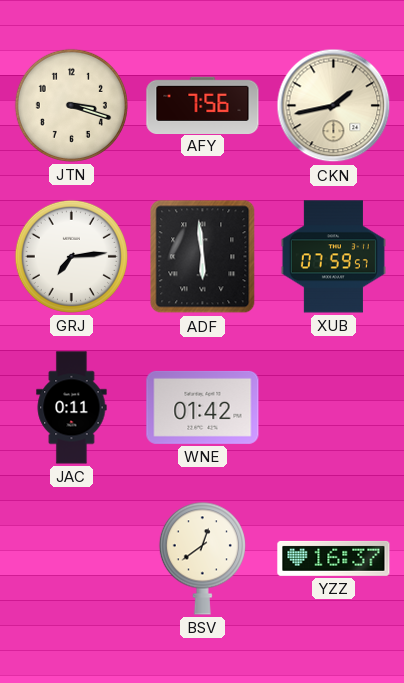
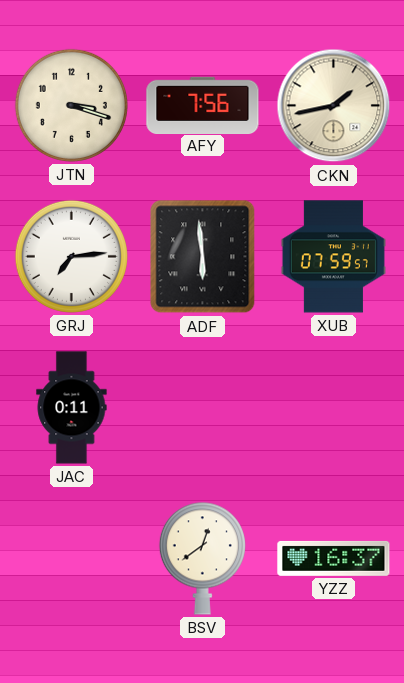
WNE: 01:42 -> none (203, 407)
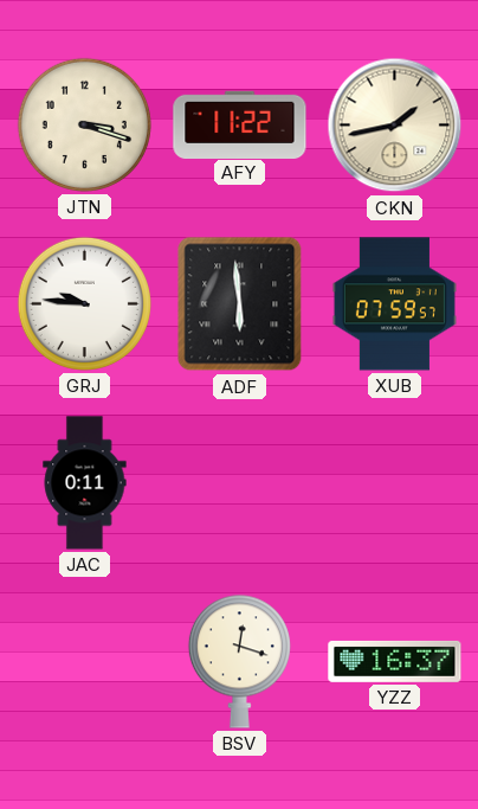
AFY: 7:56 -> 11:22 (240, 124)
GRJ: 7:14 -> 9:46 (84, 303)
BSV: 12:39 -> 12:18 (239, 661)
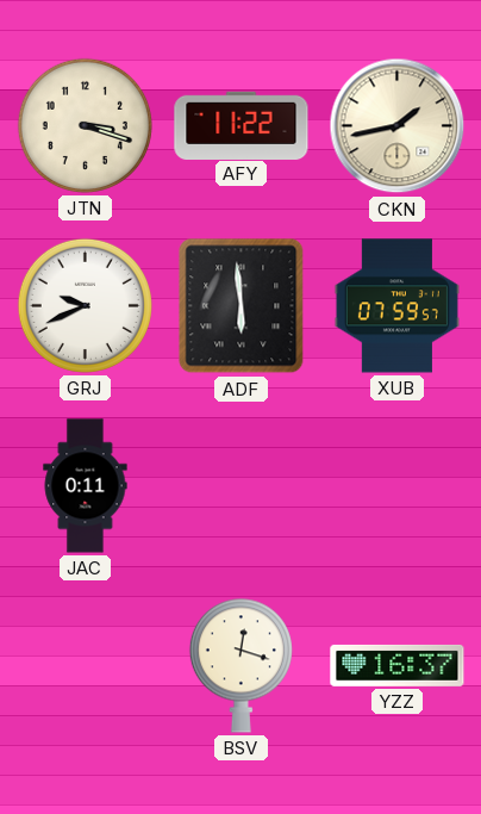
GRJ: 9:46 -> 9:41 (85, 305)
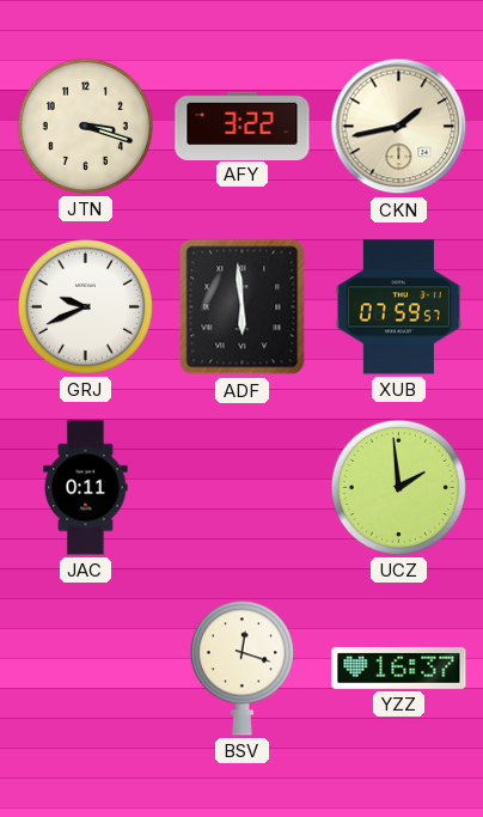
AFY: 11:22 -> 3:22 (243, 126)
UCZ: none -> 1:59 (398, 487)
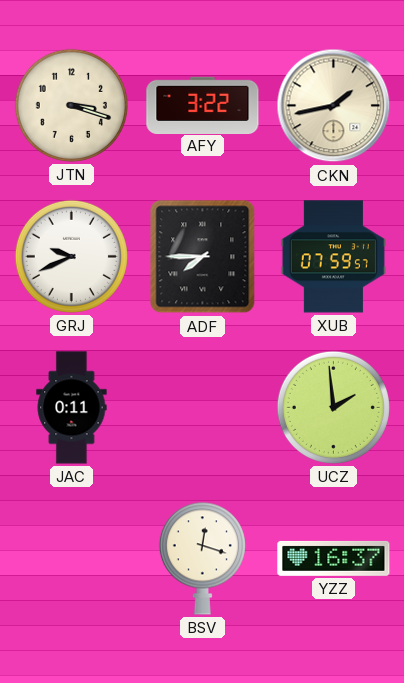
ADF: 5:59 -> 7:45 (203, 257)
